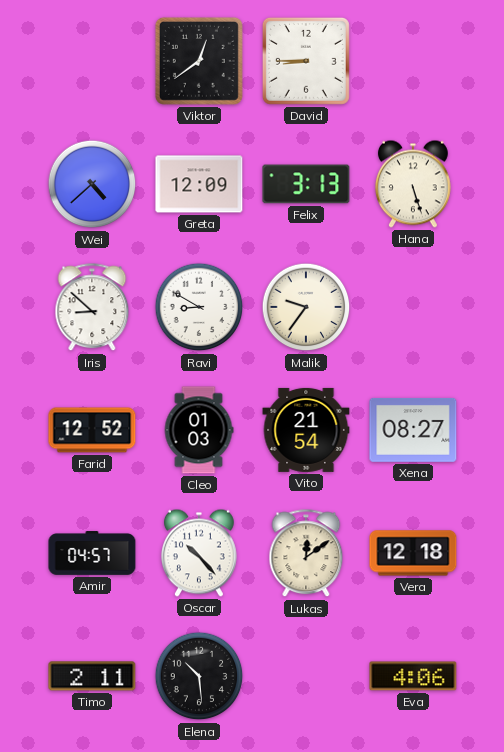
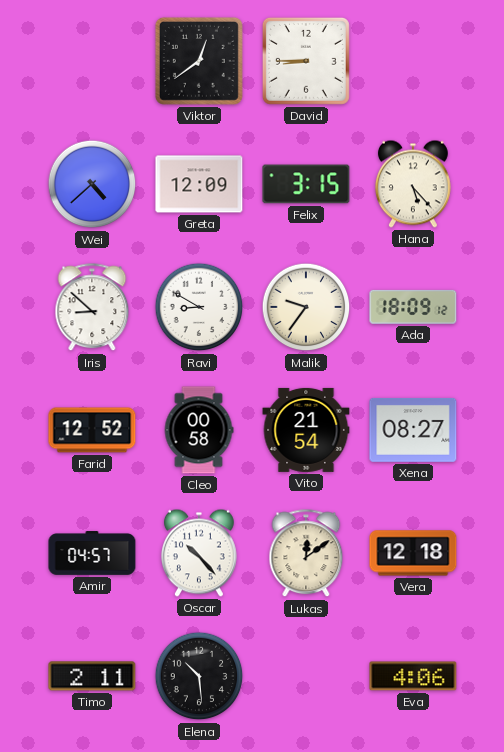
Felix: 3:13 -> 3:15 (306, 184)
Hana: 5:27 -> 5:23 (413, 184)
Ada: none -> 18:09 (413, 307)
Cleo: 01:03 -> 00:58 (199, 430)
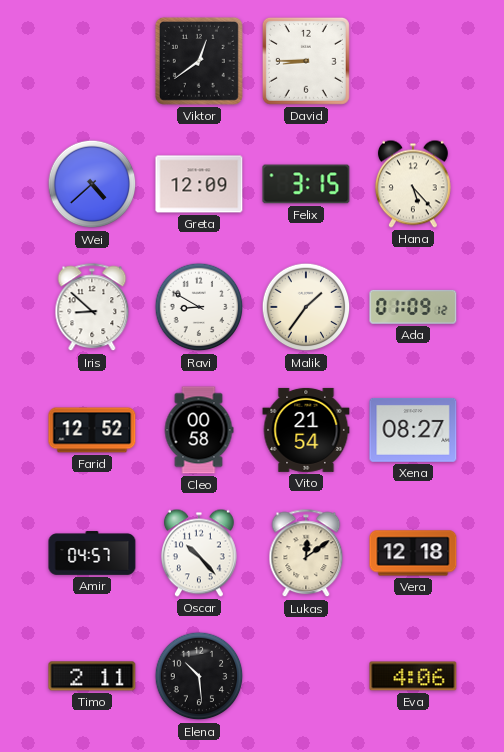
Malik: 9:36 -> 1:36 (306, 307)
Ada: 18:09 -> 01:09 (413, 307)
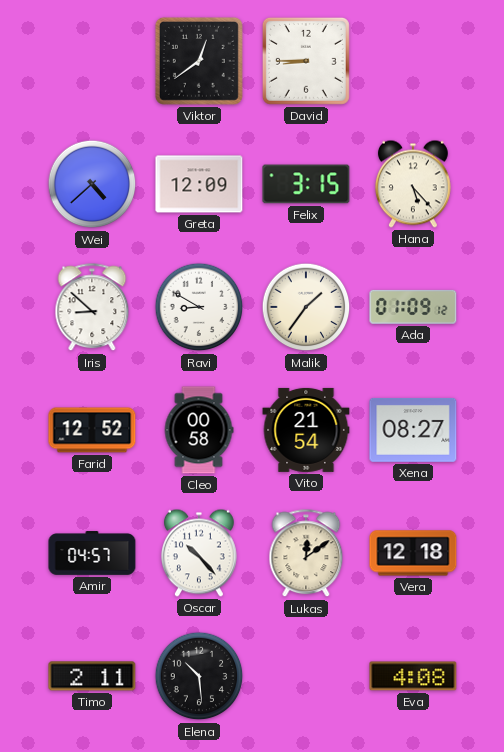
Eva: 4:06 -> 4:08 (413, 676)
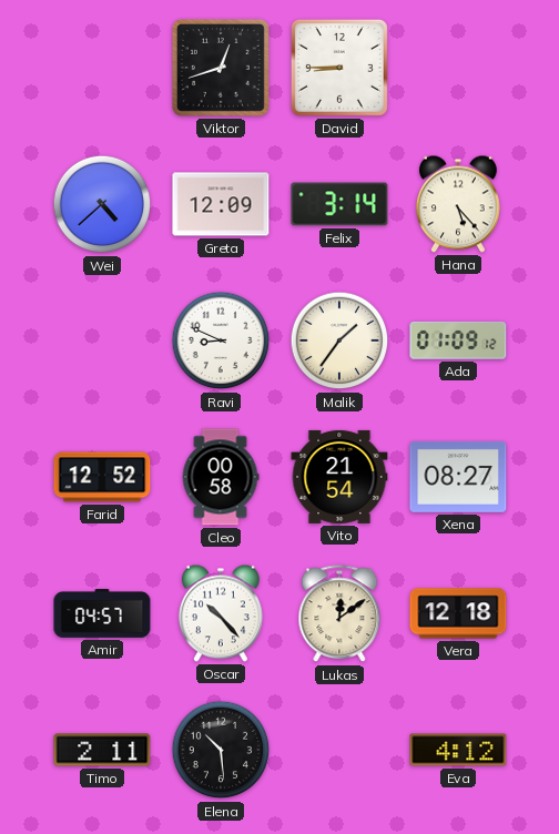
Viktor: 12:39 -> 12:42 (221, 68)
Felix: 3:15 -> 3:14 (339, 204)
Iris: 8:52 -> none (92, 308)
Ravi: 8:50 -> 8:49 (221, 340)
Eva: 4:08 -> 4:12 (458, 750)
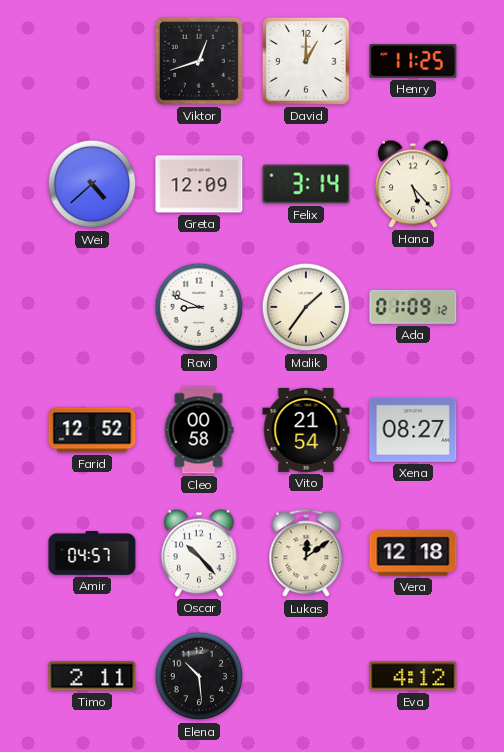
David: 8:45 -> 1:00 (306, 61)
Henry: none -> 11:25 (413, 61)
